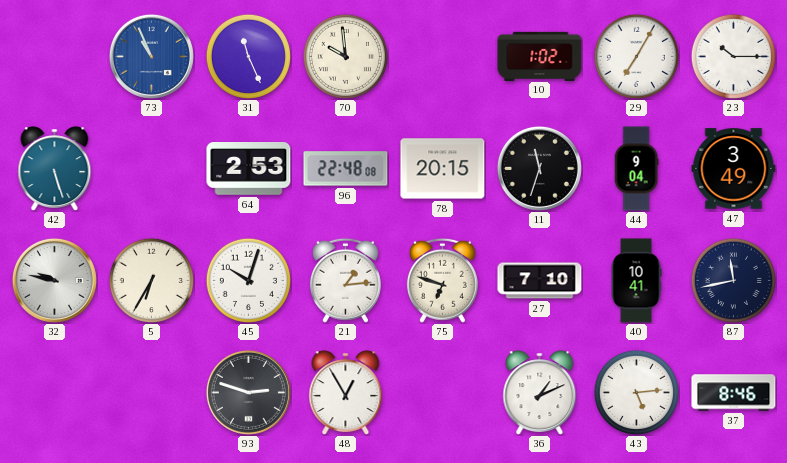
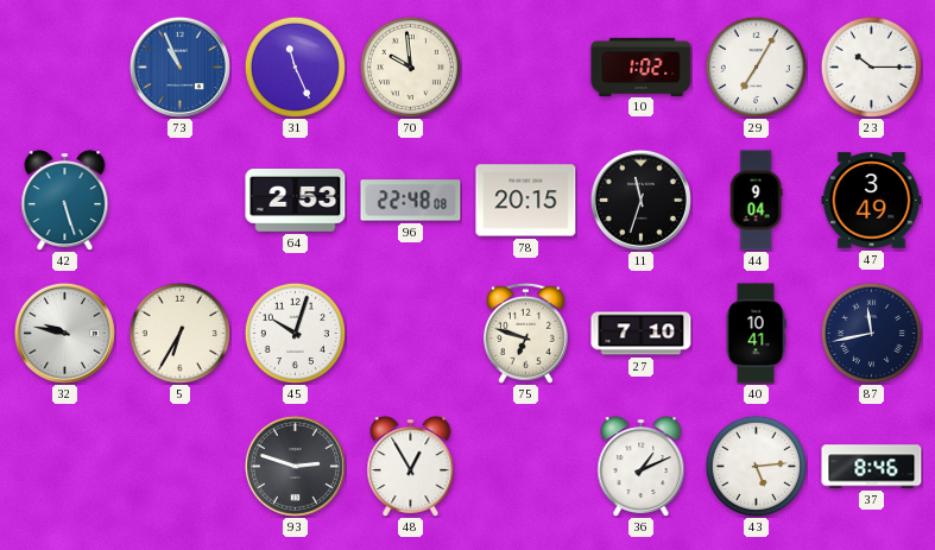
21: 1:14 -> none (345, 280)
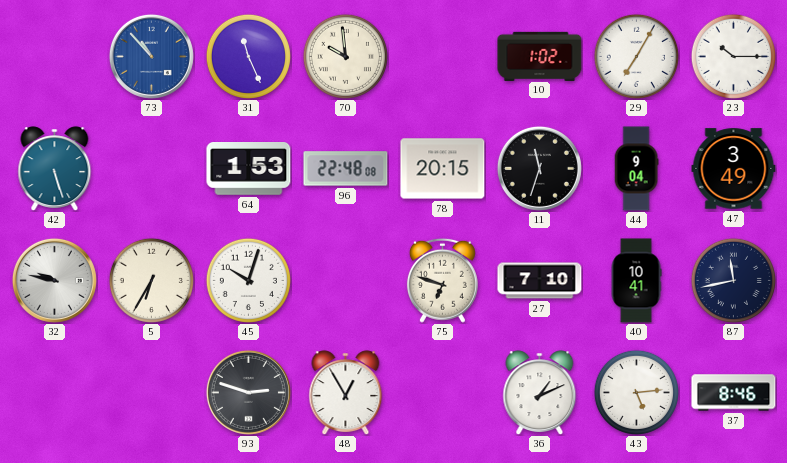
73: 10:56 -> 10:53 (151, 56)
64: 2:53 -> 1:53 (249, 169)
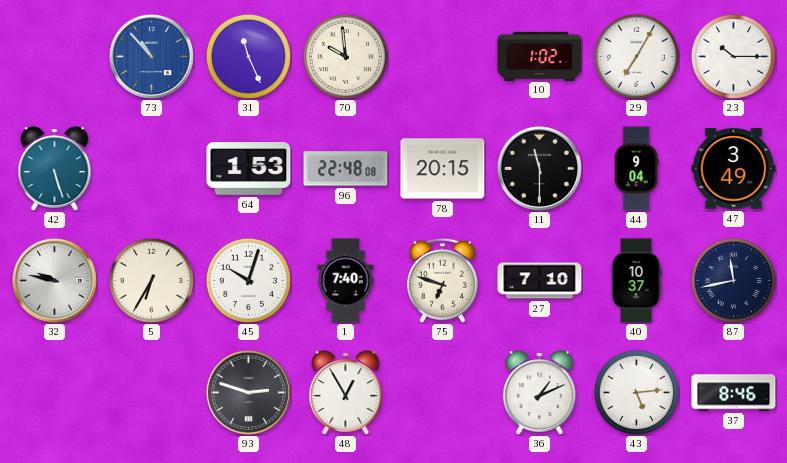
11: 11:33 -> 11:30 (539, 168)
1: none -> 7:40 (346, 281)
40: 10:41 -> 10:37 (636, 281)
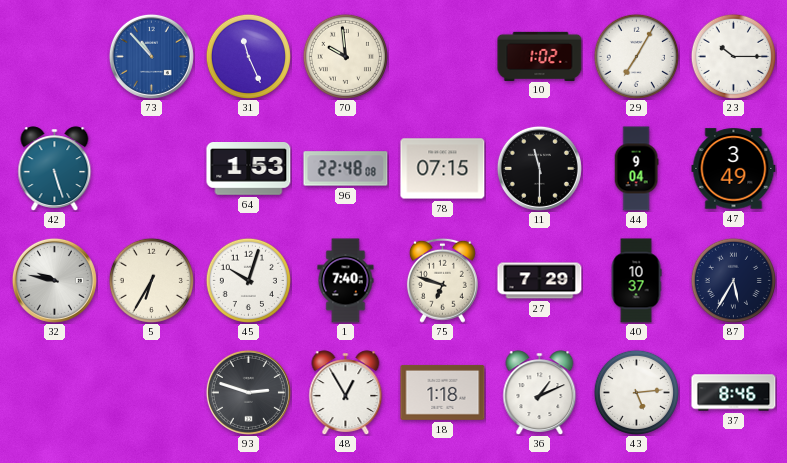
78: 20:15 -> 07:15 (443, 169)
27: 7:10 -> 7:29 (540, 281)
87: 11:43 -> 5:35 (733, 280)
18: none -> 1:18 (443, 392)
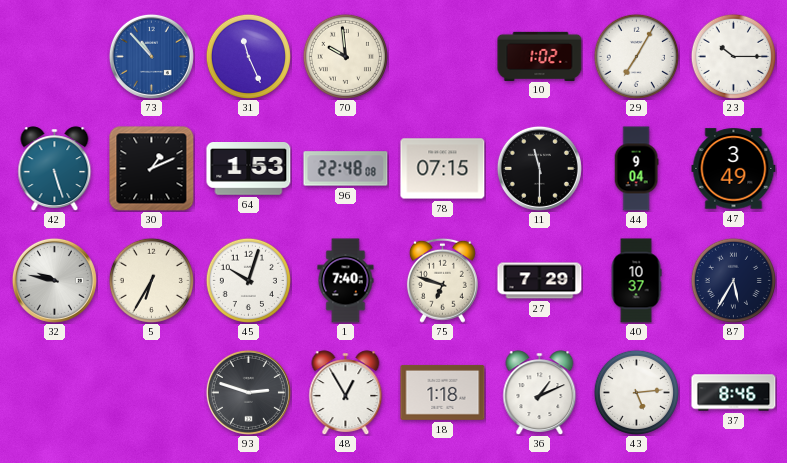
30: none -> 1:11 (152, 169)
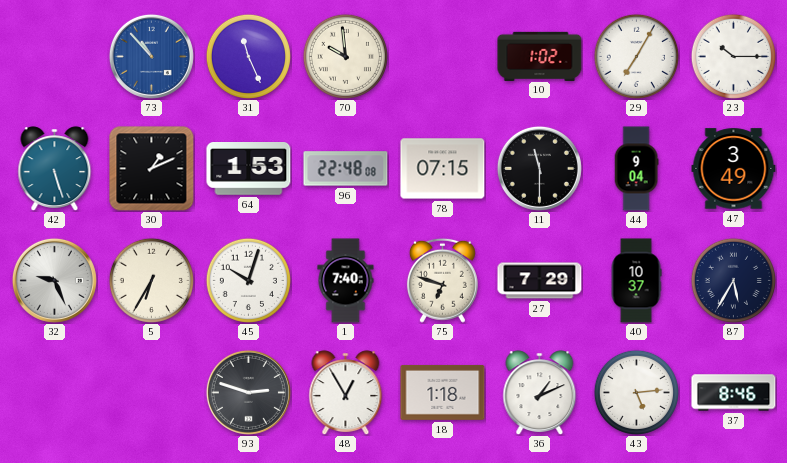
32: 9:47 -> 9:26 (54, 280)
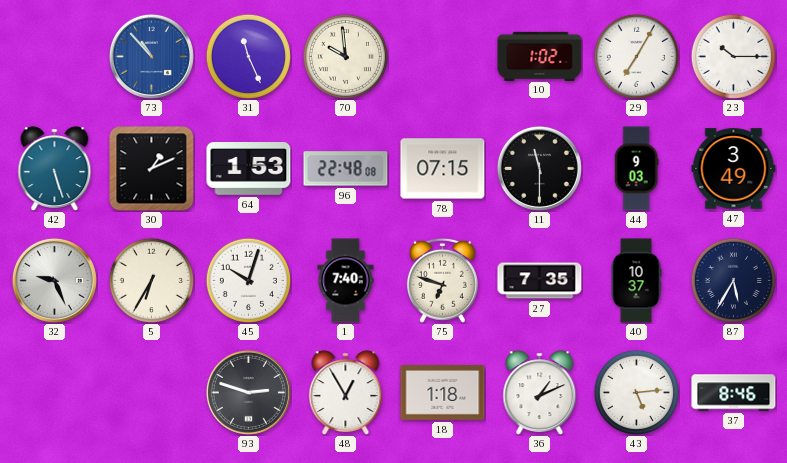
44: 9:04 -> 9:03 (636, 169)
27: 7:29 -> 7:35 (540, 281)
